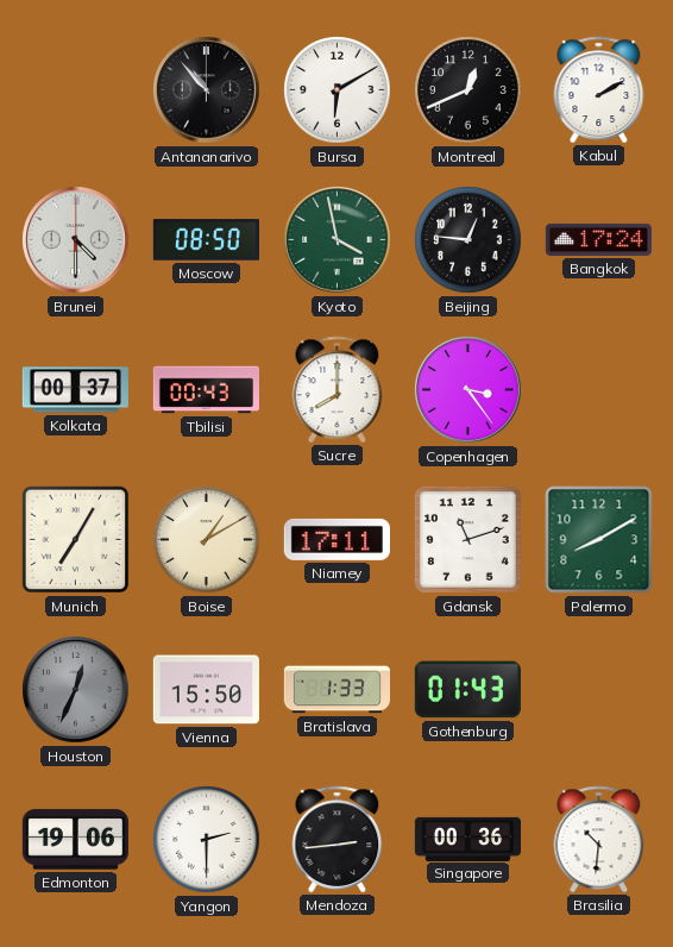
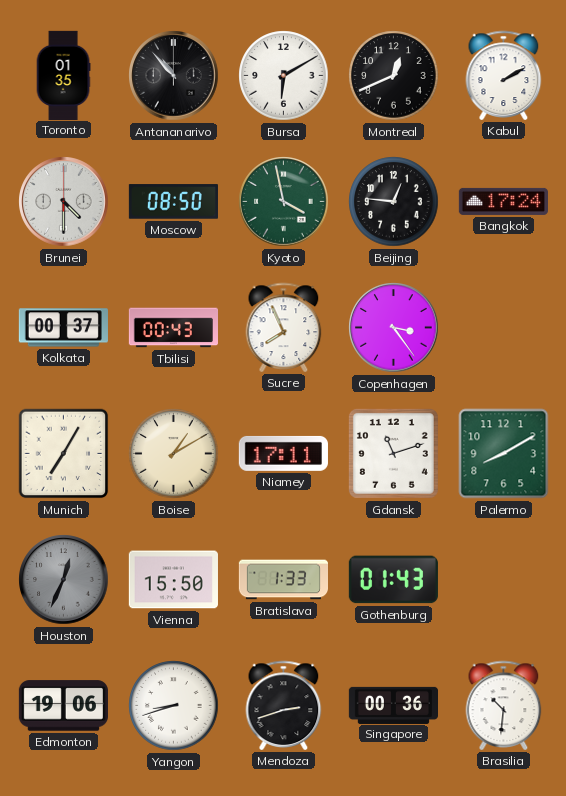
Toronto: none -> 01:35 (63, 75)
Sucre: 8:00 -> 7:56 (284, 327)
Yangon: 2:30 -> 8:42 (174, 706)
Mendoza: 2:44 -> 2:42 (284, 705)
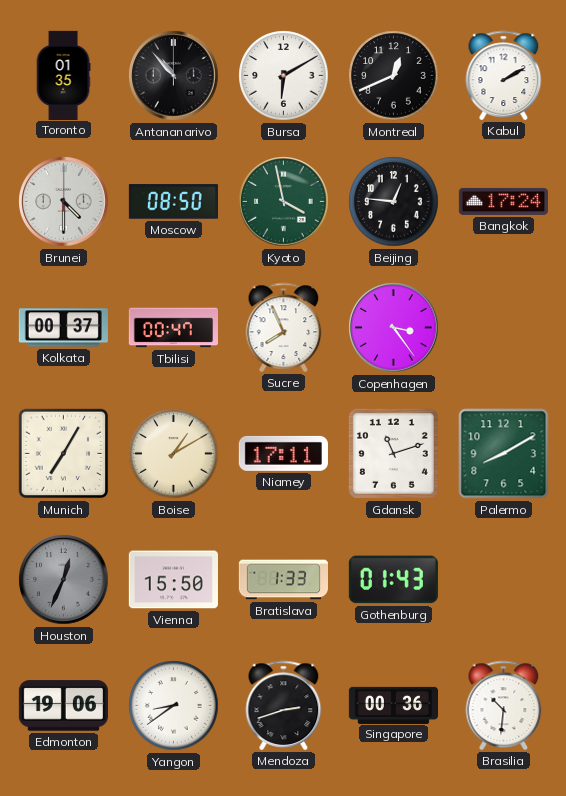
Tbilisi: 00:43 -> 00:47 (173, 328)
Yangon: 8:42 -> 8:39 (174, 706)
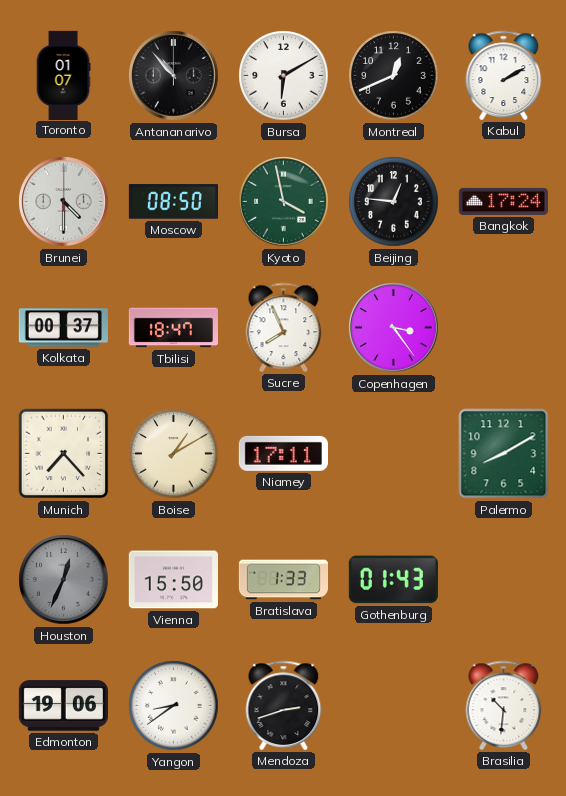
Toronto: 01:35 -> 01:07 (63, 75)
Tbilisi: 00:47 -> 18:47 (173, 328)
Munich: 7:05 -> 7:23 (64, 454)
Gdansk: 11:12 -> none (393, 453)
Singapore: 00:36 -> none (393, 705)
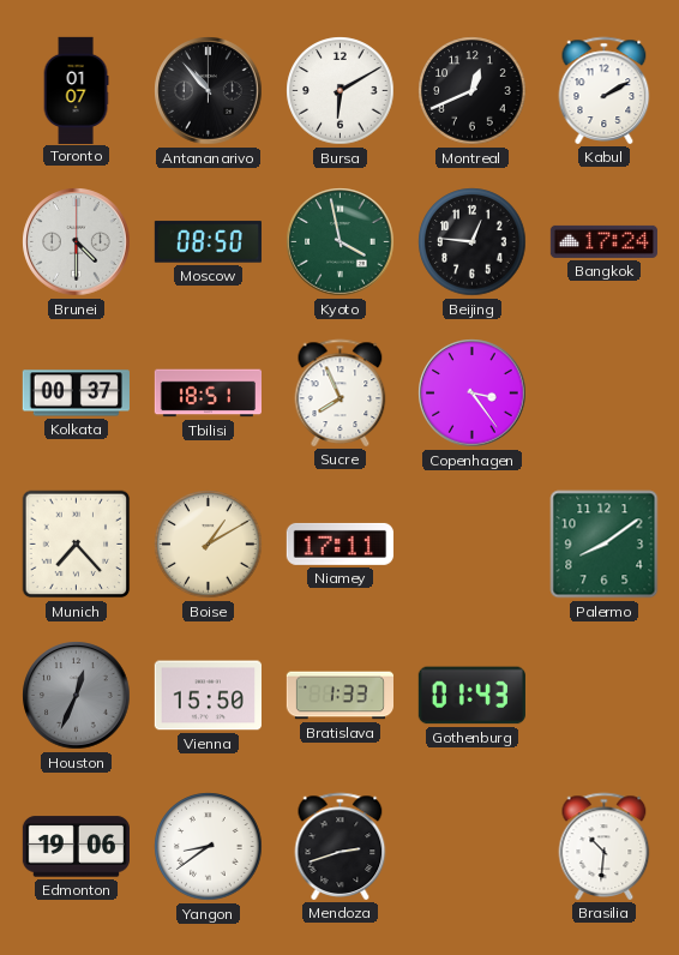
Tbilisi: 18:47 -> 18:51 (208, 394)
Palermo: 8:10 -> 8:09 (605, 545)
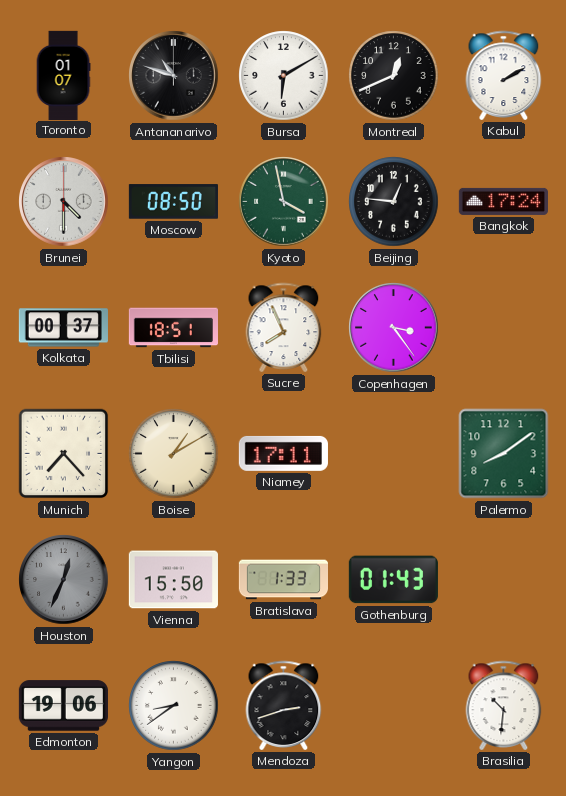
Antananarivo: 10:53 -> 10:48 (174, 76)
